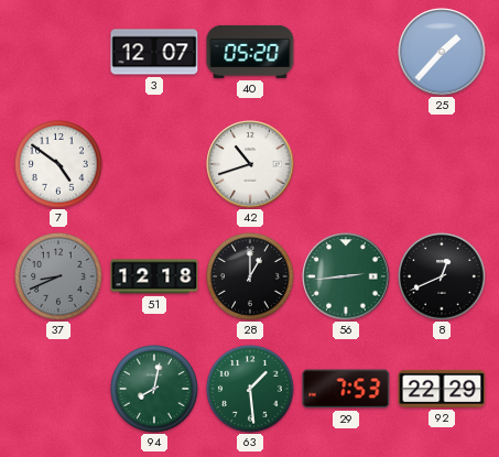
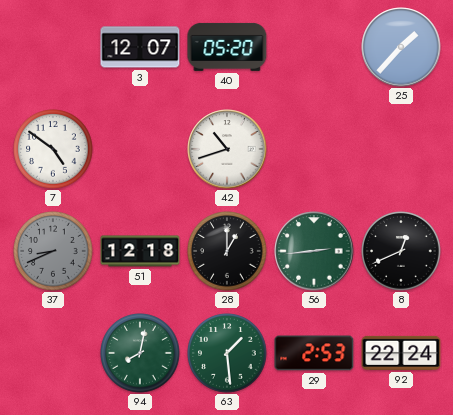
29: 7:53 -> 2:53 (314, 353)
92: 22:29 -> 22:24 (401, 353)
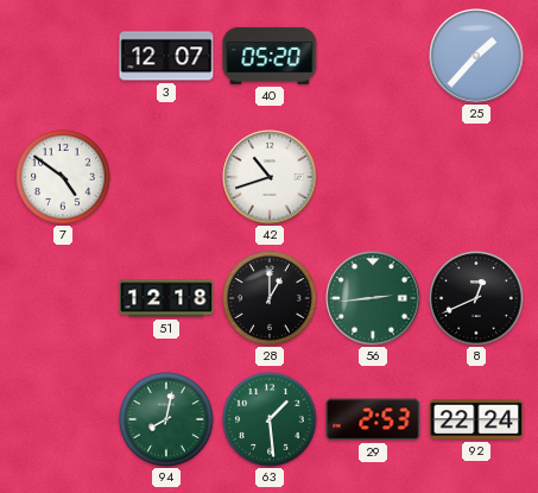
37: 8:41 -> none (53, 251)
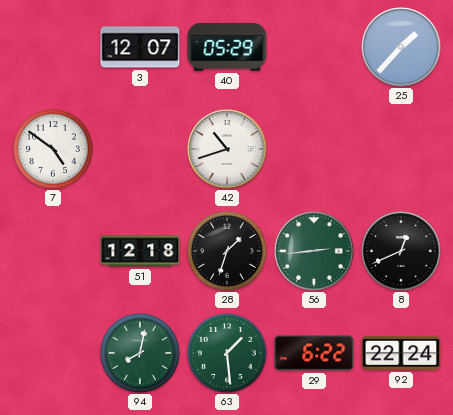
40: 05:20 -> 05:29 (227, 47)
28: 1:00 -> 1:33 (227, 251)
29: 2:53 -> 6:22 (314, 353)
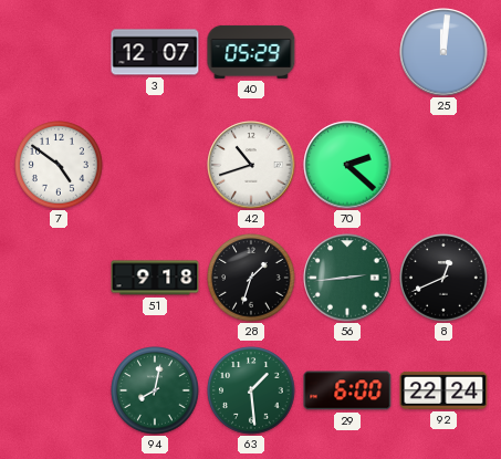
25: 1:37 -> 12:01 (443, 52)
70: none -> 2:22 (347, 165)
51: 12:18 -> 9:18 (155, 278)
29: 6:22 -> 6:00 (347, 390)
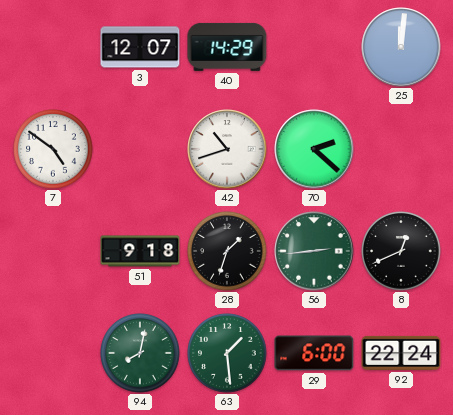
40: 05:29 -> 14:29 (227, 47)
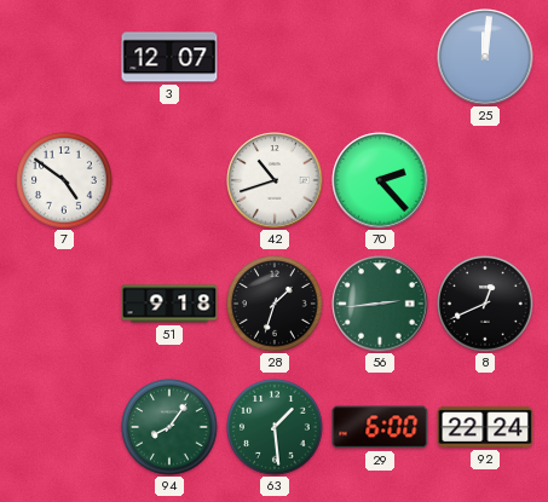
40: 14:29 -> none (227, 47)
70: 2:22 -> 2:23 (380, 180)
94: 8:02 -> 8:06 (169, 427)
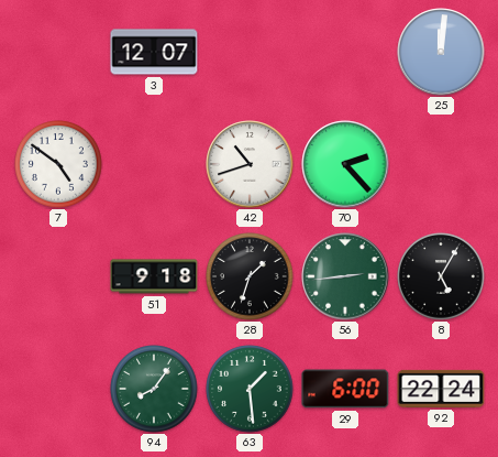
8: 12:41 -> 5:05 (441, 276)
